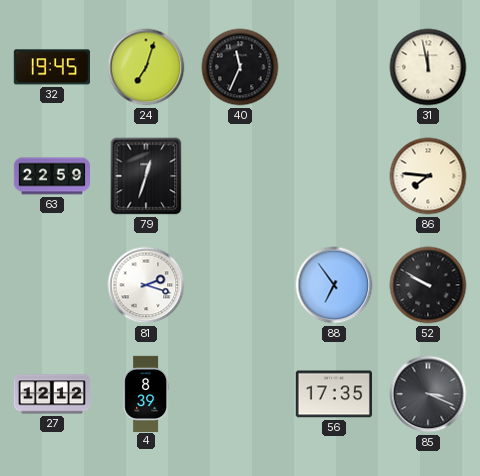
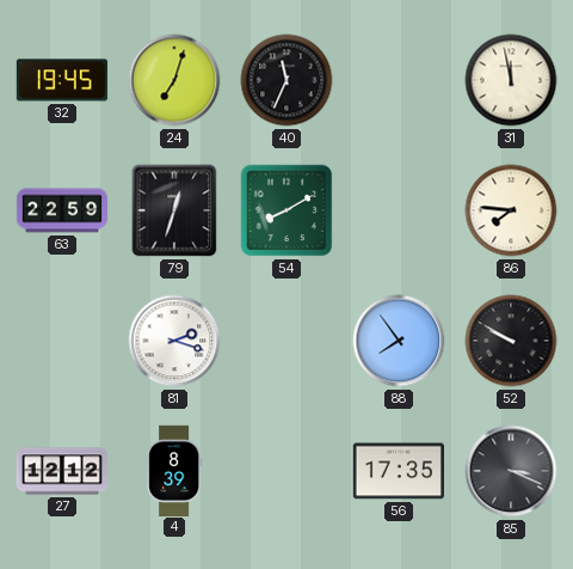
54: none -> 8:10 (286, 210)
88: 6:54 -> 7:54 (399, 341)
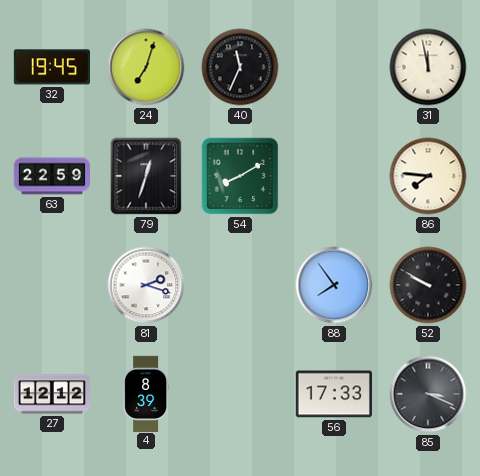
56: 17:35 -> 17:33 (334, 394)
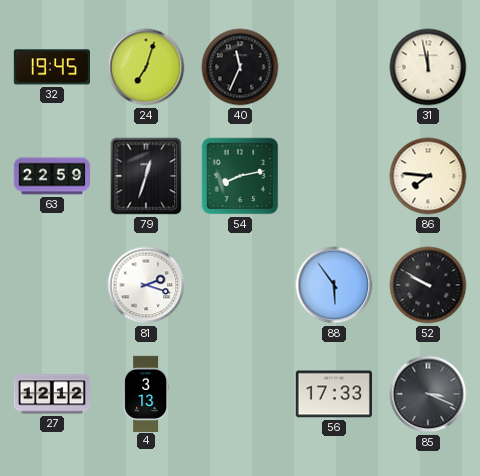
54: 8:10 -> 8:13 (240, 176)
88: 7:54 -> 5:54 (334, 285)
4: 8:39 -> 3:13 (146, 393)
